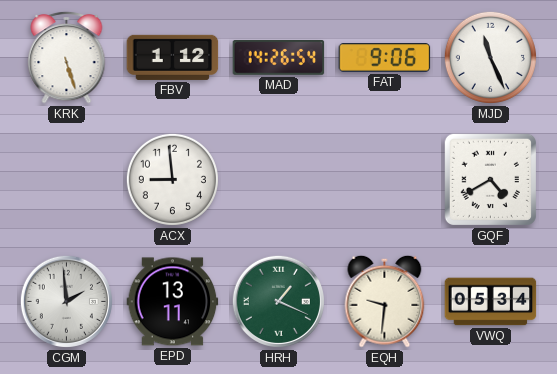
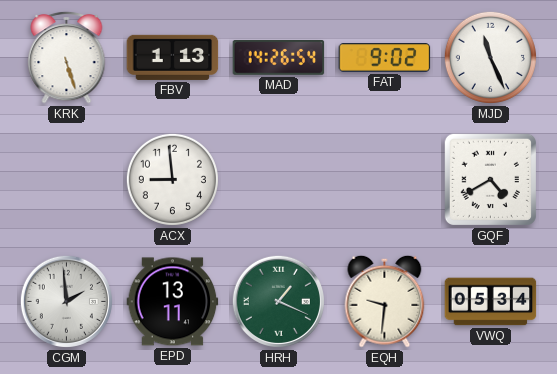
FBV: 1:12 -> 1:13 (173, 57)
FAT: 9:06 -> 9:02 (385, 58)
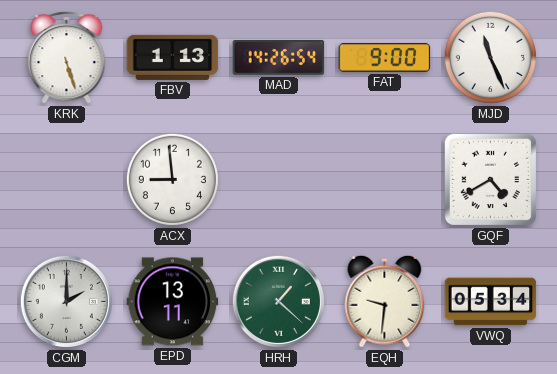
FAT: 9:02 -> 9:00 (385, 58)
CGM: 1:59 -> 2:00 (66, 301)
HRH: 1:19 -> 1:22 (278, 301)
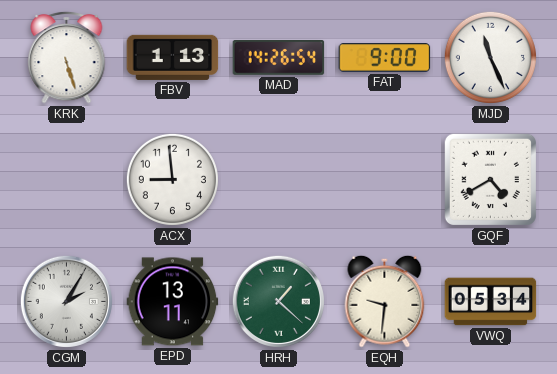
CGM: 2:00 -> 2:05 (66, 301)
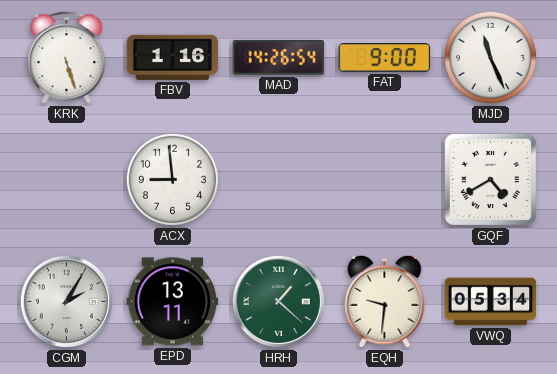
FBV: 1:13 -> 1:16 (173, 57)
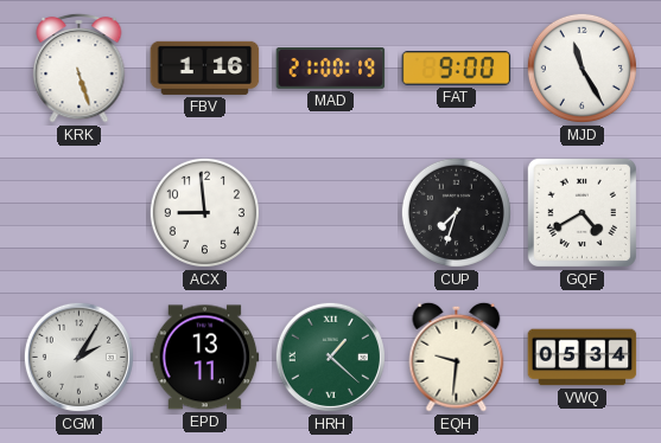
MAD: 14:26 -> 21:00 (331, 69)
MJD: 11:26 -> 11:25 (581, 68)
CUP: none -> 7:33 (456, 212)
